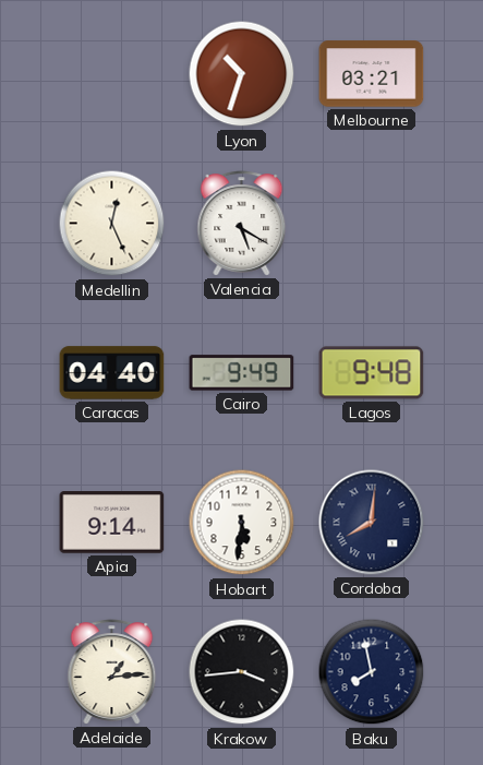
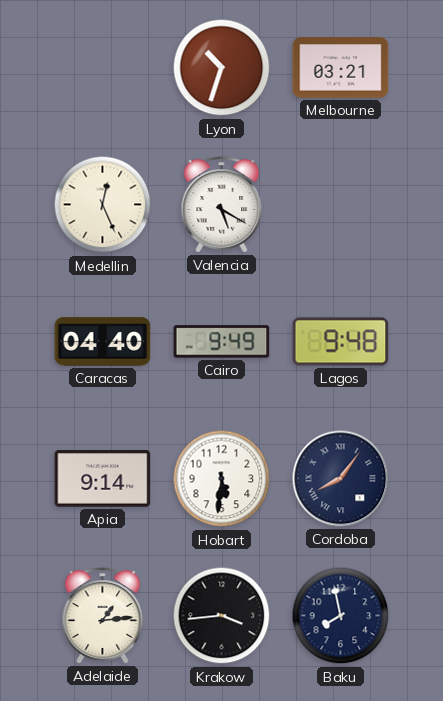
Cordoba: 8:01 -> 8:06 (341, 479)
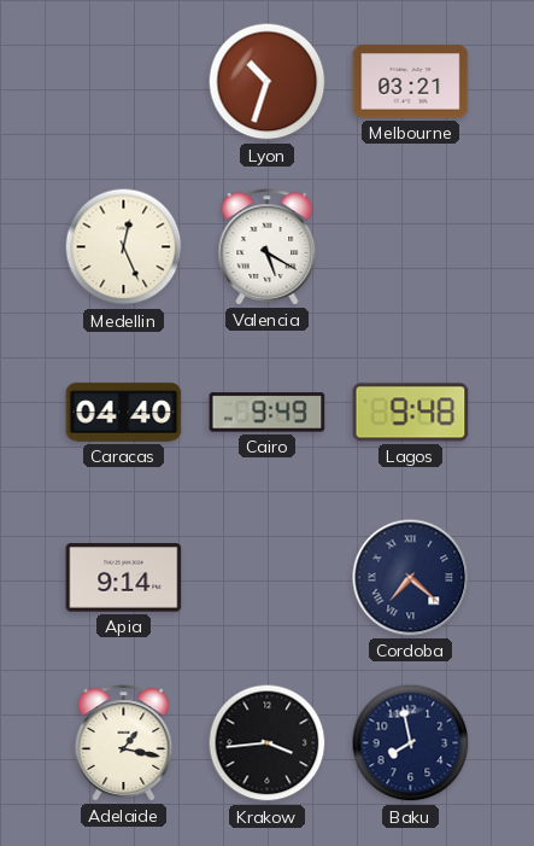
Hobart: 5:31 -> none (222, 479)
Cordoba: 8:06 -> 7:22 (411, 578)
Adelaide: 1:14 -> 1:17 (124, 743)
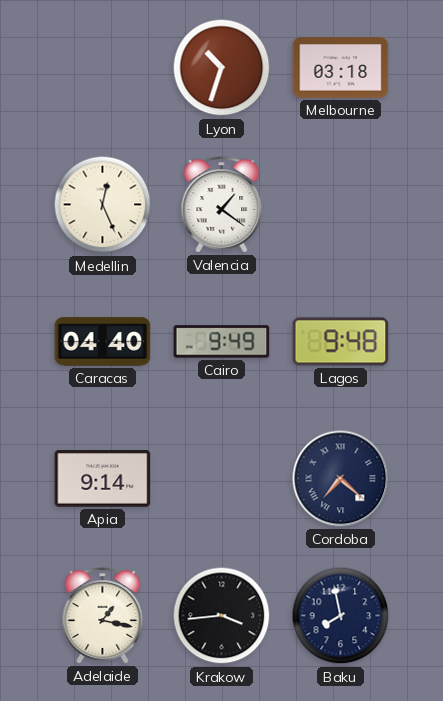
Melbourne: 03:21 -> 03:18 (341, 68)
Valencia: 5:20 -> 1:21 (222, 205)
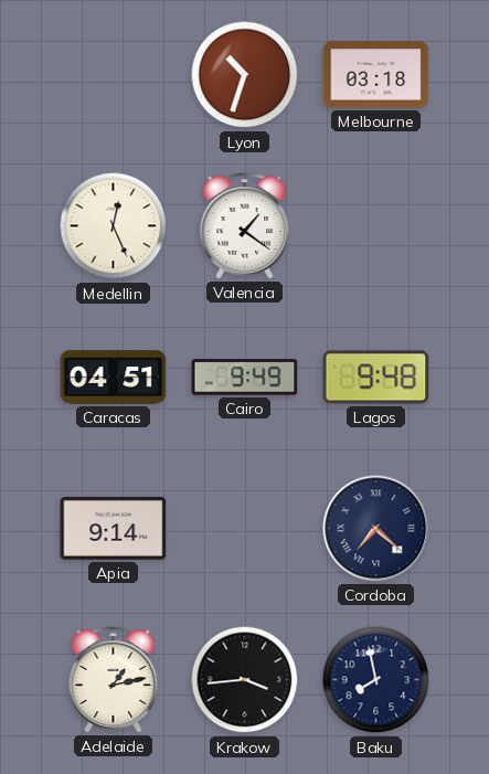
Caracas: 04:40 -> 04:51 (114, 378)
Adelaide: 1:17 -> 1:13 (114, 680)
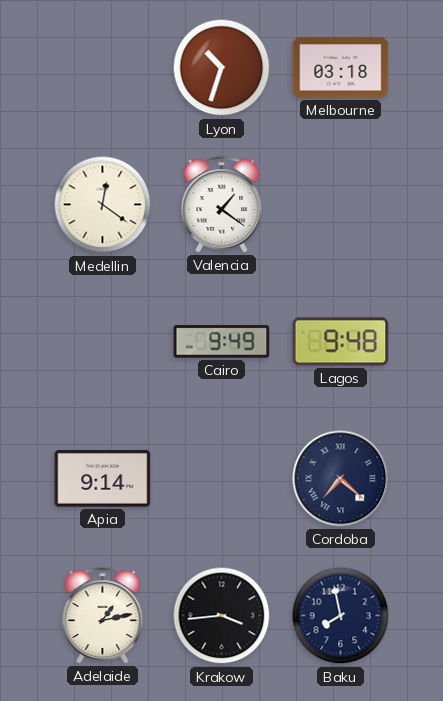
Medellin: 12:26 -> 12:21 (103, 205)
Caracas: 04:51 -> none (114, 378)
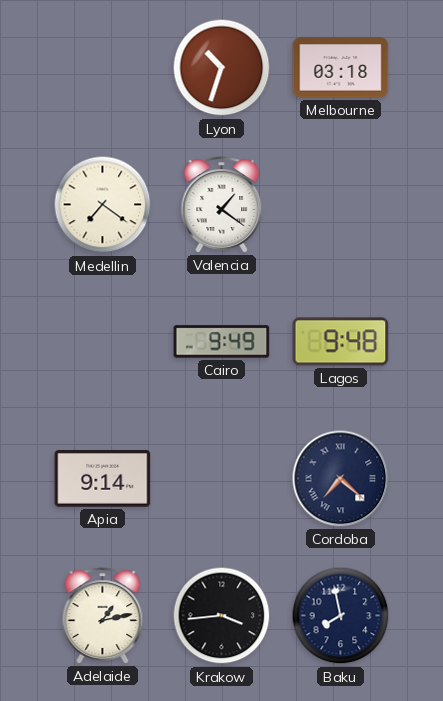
Medellin: 12:21 -> 7:21 (103, 205)
